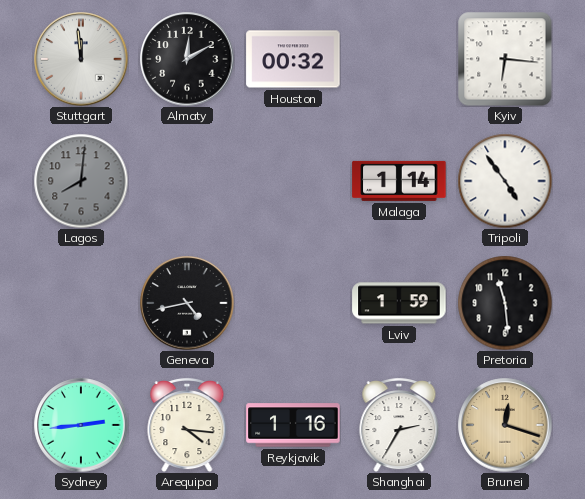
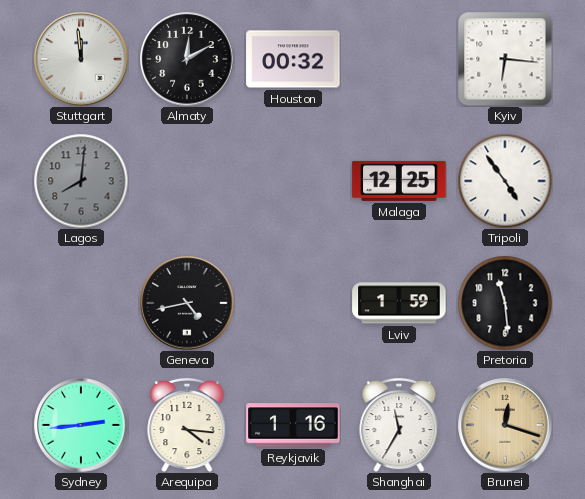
Malaga: 1:14 -> 12:25 (399, 181)
Shanghai: 2:35 -> 11:35 (399, 425)
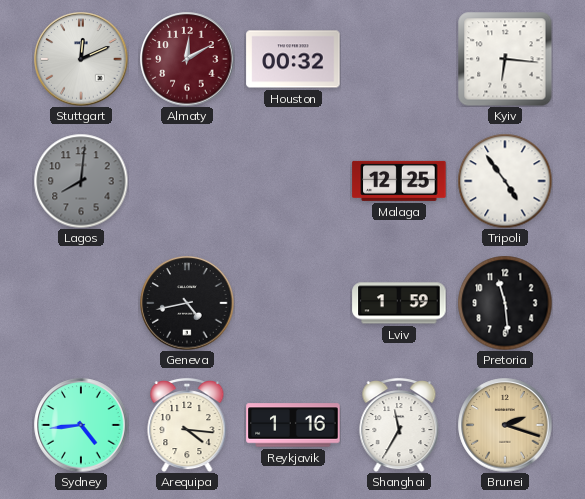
Stuttgart: 11:59 -> 12:11 (81, 59)
Almaty dial: black -> burgundy (187, 59)
Sydney: 2:44 -> 4:44 (81, 425)
Brunei: 12:18 -> 2:18 (505, 425)
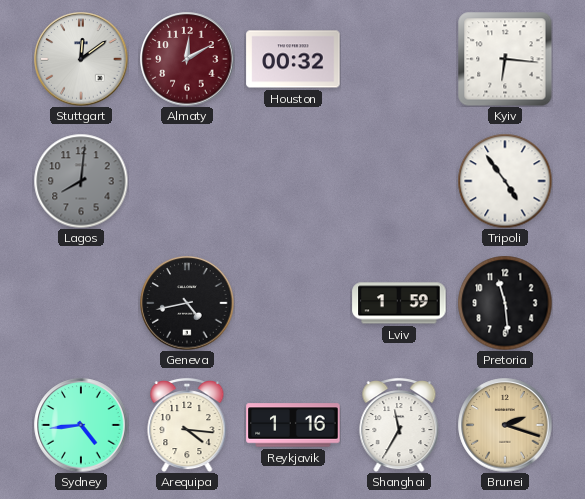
Stuttgart: 12:11 -> 12:09 (81, 59)
Malaga: 12:25 -> none (399, 181)
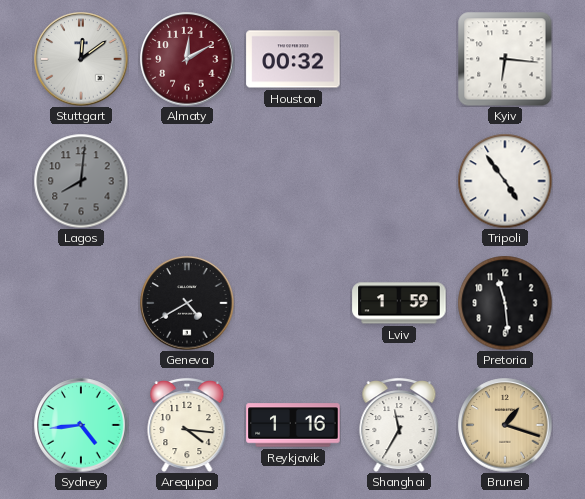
Geneva: 4:43 -> 4:40 (187, 303)
Brunei: 2:18 -> 1:18 (505, 425)
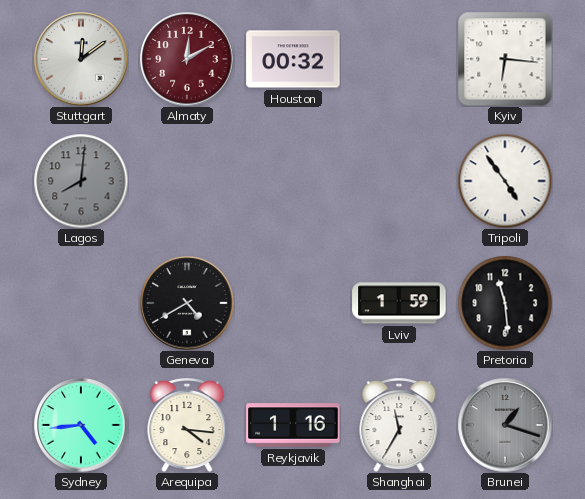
Brunei dial: champagne -> grey (505, 425)
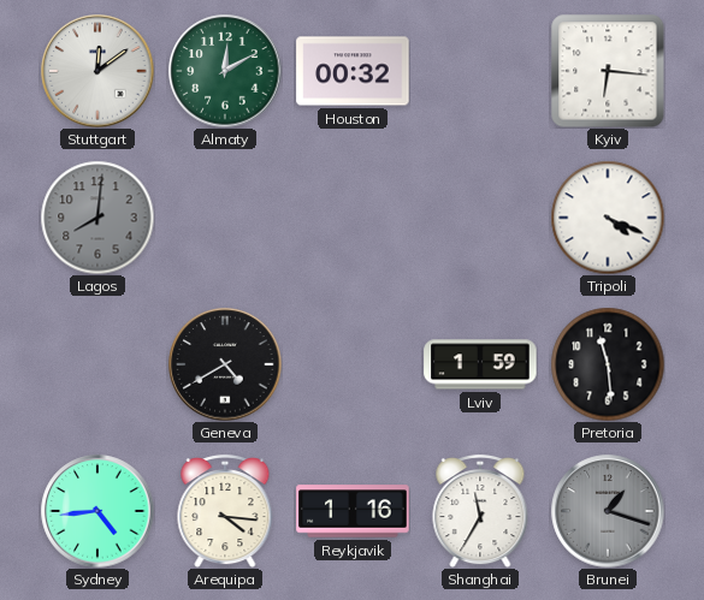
Almaty dial: burgundy -> green (225, 71)
Tripoli: 4:54 -> 4:19 (608, 218)
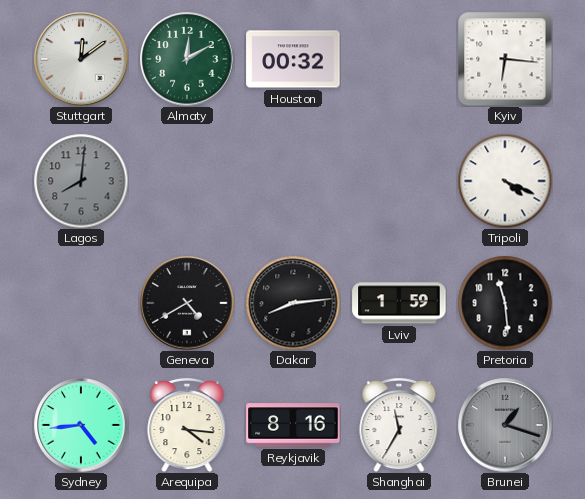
Dakar: none -> 8:14 (293, 303)
Reykjavik: 1:16 -> 8:16 (293, 425)
